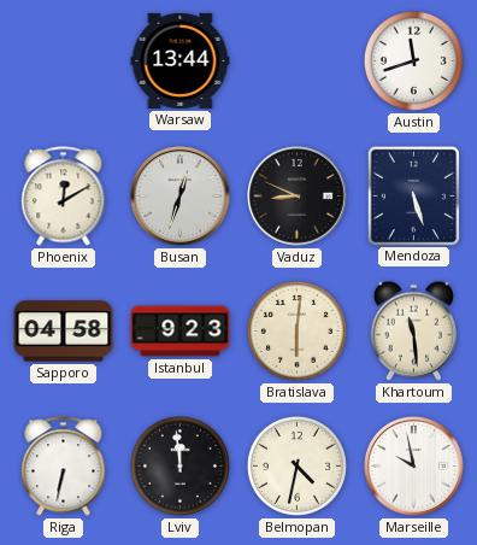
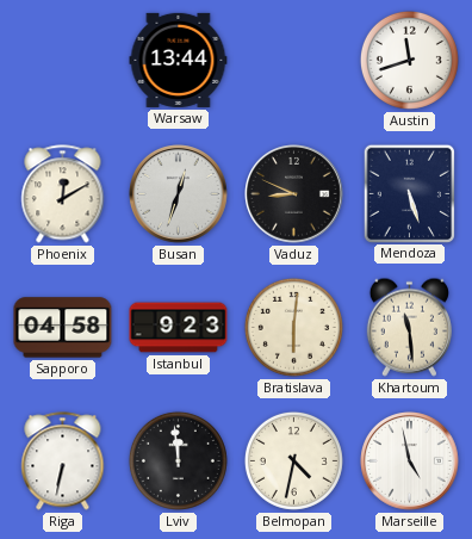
Marseille: 9:58 -> 4:58 (410, 461)
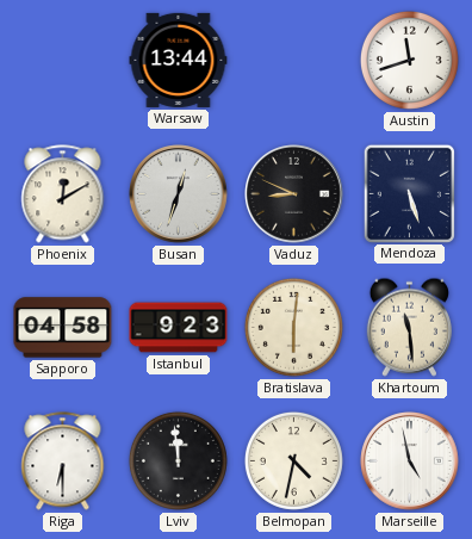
Riga: 6:32 -> 6:30 (63, 461)
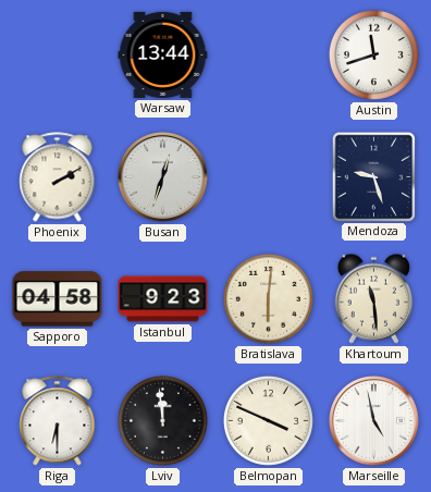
Phoenix: 12:10 -> 2:10 (58, 177)
Vaduz: 8:49 -> none (294, 194)
Mendoza: 5:27 -> 9:27 (373, 176)
Belmopan: 4:32 -> 3:49 (268, 420)
